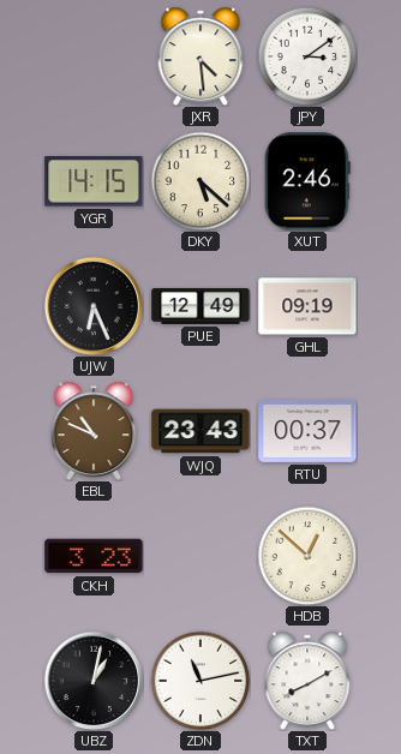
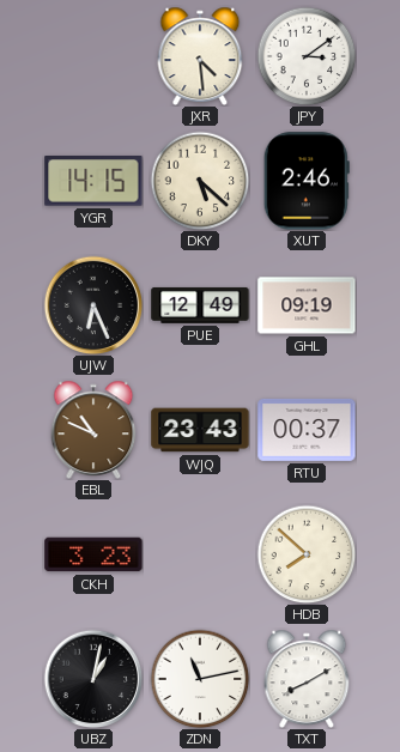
HDB: 12:52 -> 7:52 (307, 554)
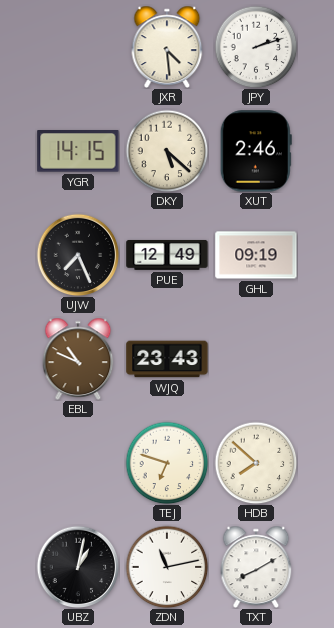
JPY: 3:09 -> 2:12 (256, 47)
UJW: 6:26 -> 7:26 (78, 255)
RTU: 00:37 -> none (307, 430)
CKH: 3:23 -> none (93, 554)
TEJ: none -> 6:48 (167, 463)
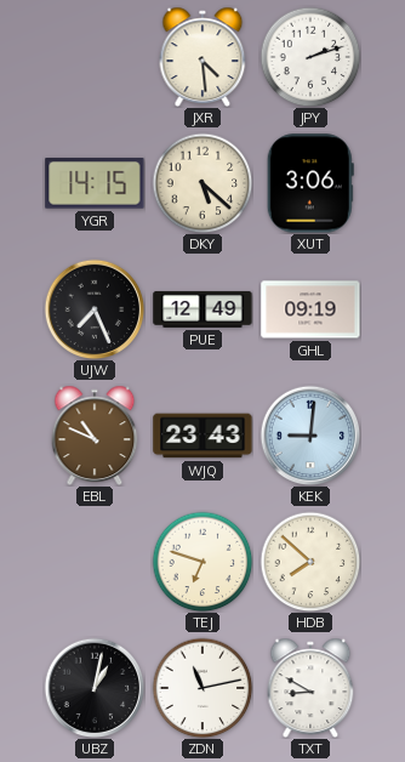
XUT: 2:46 -> 3:06 (310, 183)
KEK: none -> 9:01 (310, 436)
TXT: 8:10 -> 8:50 (310, 687)
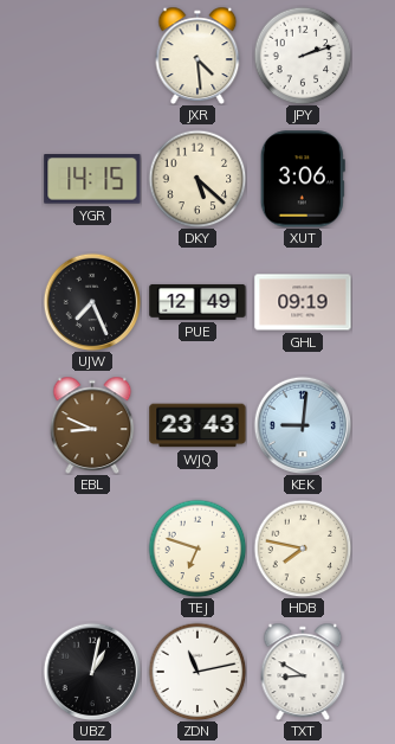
EBL: 10:49 -> 8:49 (92, 424)
HDB: 7:52 -> 7:47 (303, 549)
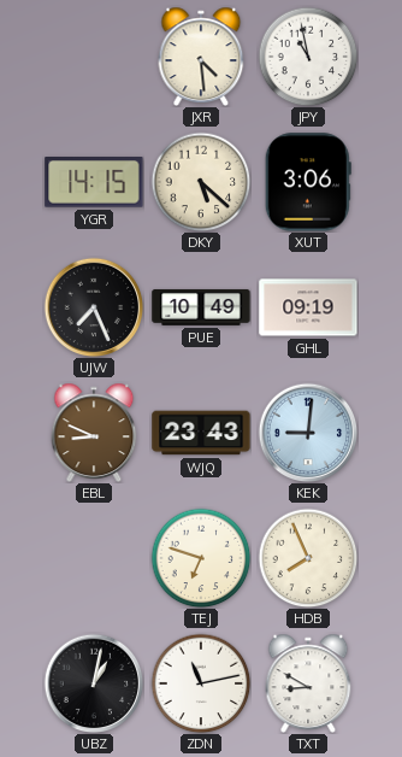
JPY: 2:12 -> 10:58 (308, 57)
PUE: 12:49 -> 10:49 (201, 307)
HDB: 7:47 -> 7:56 (308, 558)
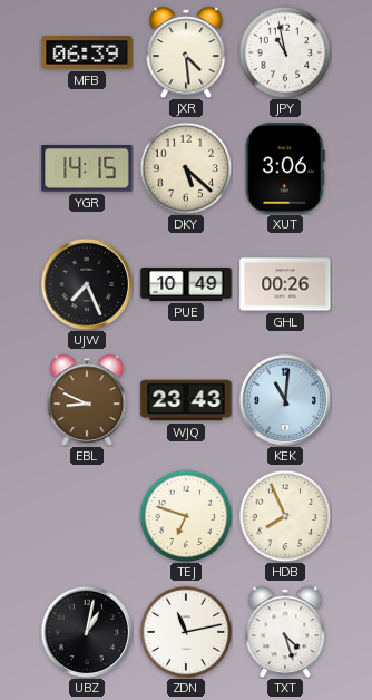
MFB: none -> 06:39 (87, 52)
GHL: 09:19 -> 00:26 (285, 284)
KEK: 9:01 -> 11:01 (285, 400)
TXT: 8:50 -> 4:27 (285, 631)
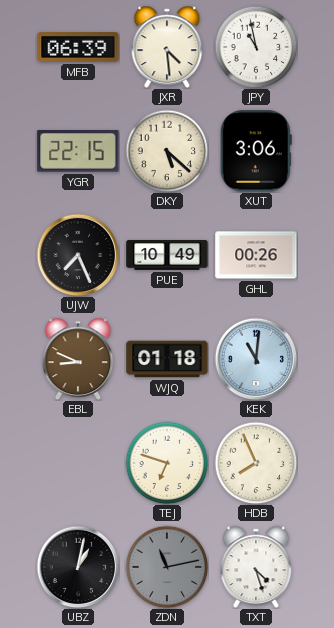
YGR: 14:15 -> 22:15 (78, 151)
WJQ: 23:43 -> 01:18 (167, 359)
ZDN dial: white -> grey (167, 567)
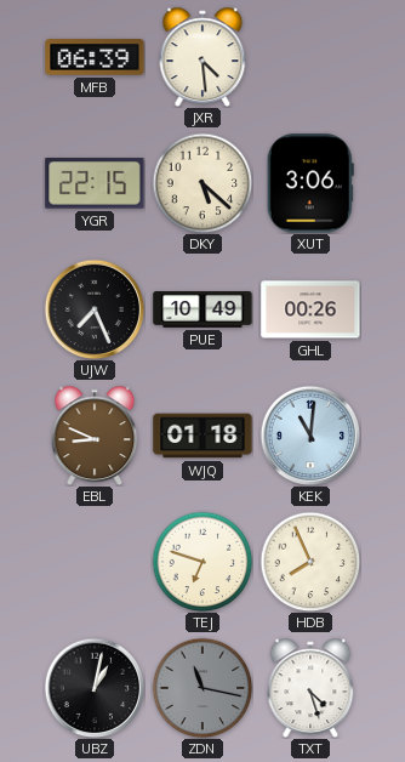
JPY: 10:58 -> none (256, 47)
ZDN: 11:13 -> 11:17 (202, 688)
